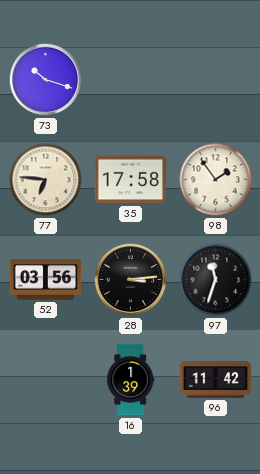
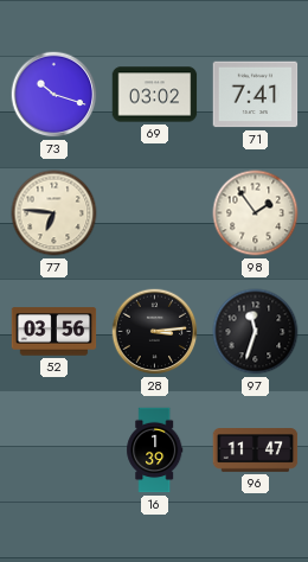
69: none -> 03:02 (155, 95)
71: none -> 7:41 (256, 95)
35: 17:58 -> none (131, 180)
96: 11:42 -> 11:47 (256, 451)
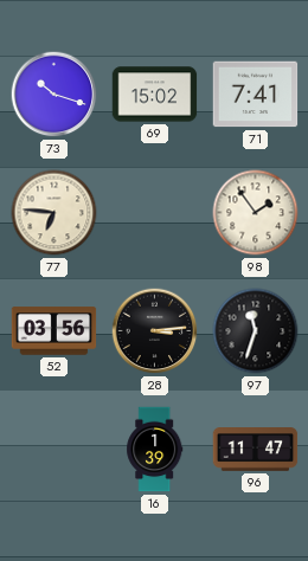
69: 03:02 -> 15:02 (155, 95)
